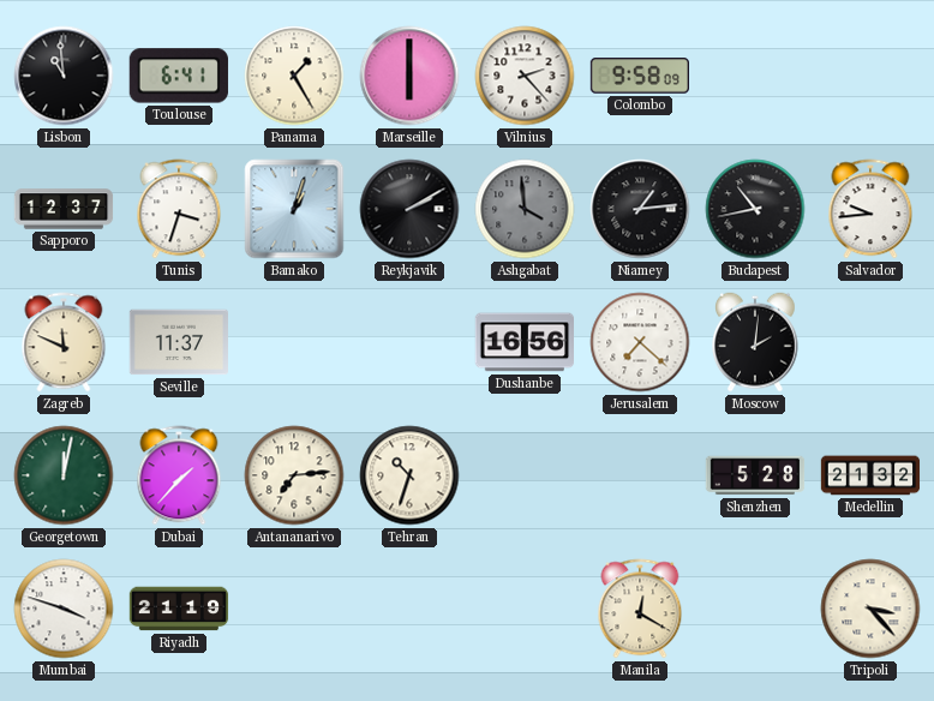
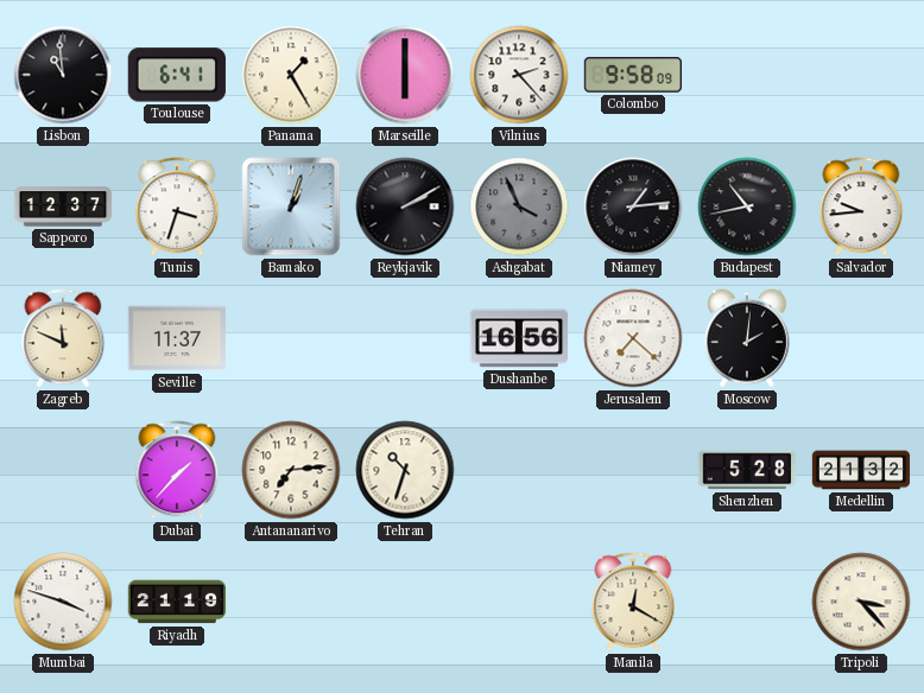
Ashgabat: 3:59 -> 3:56 (519, 206)
Georgetown: 12:02 -> none (64, 475)
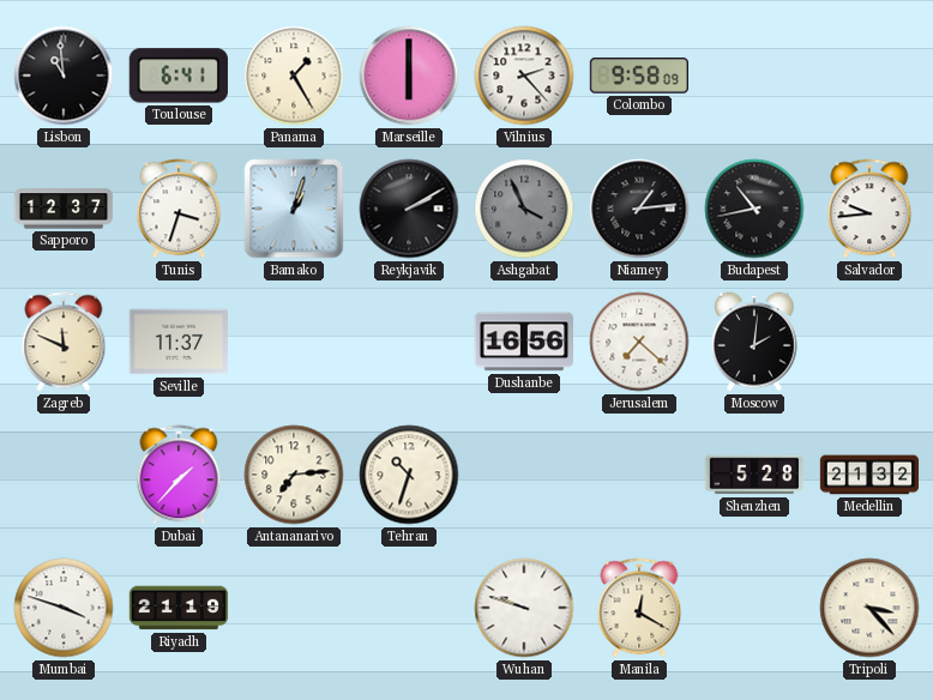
Wuhan: none -> 9:48 (524, 608)
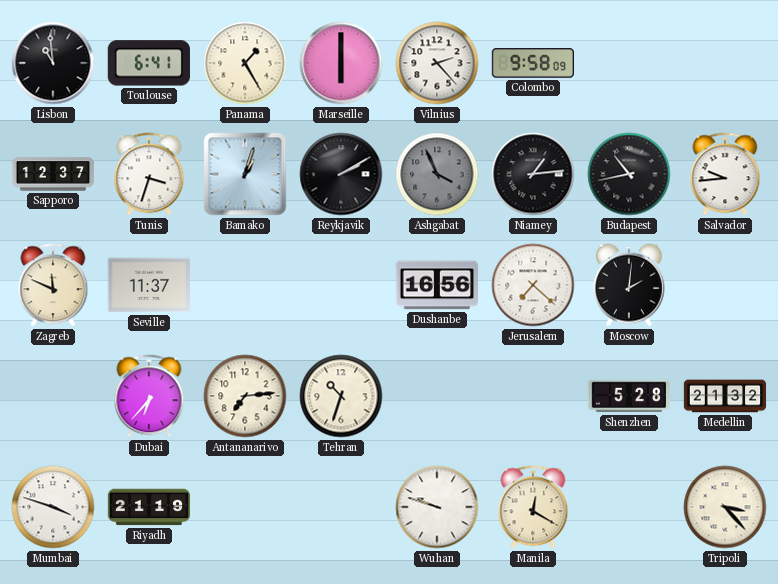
Dubai: 1:37 -> 6:37 (149, 396)
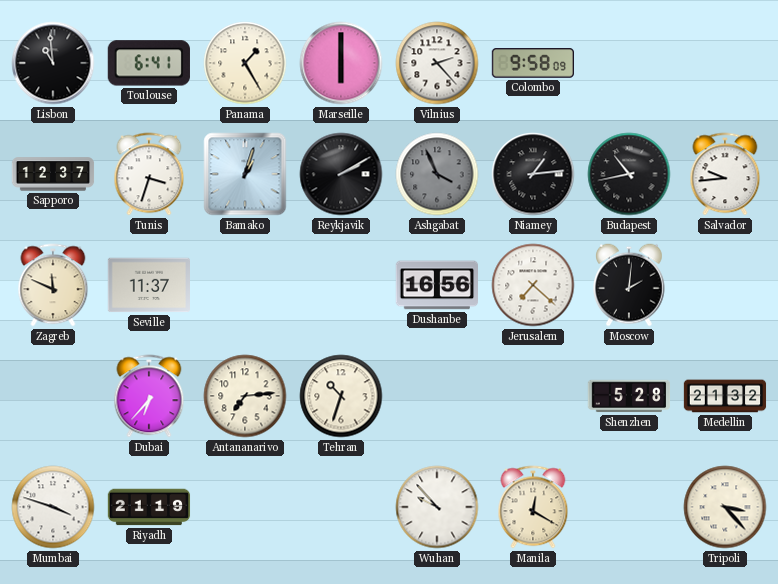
Wuhan: 9:48 -> 9:53 (437, 507)
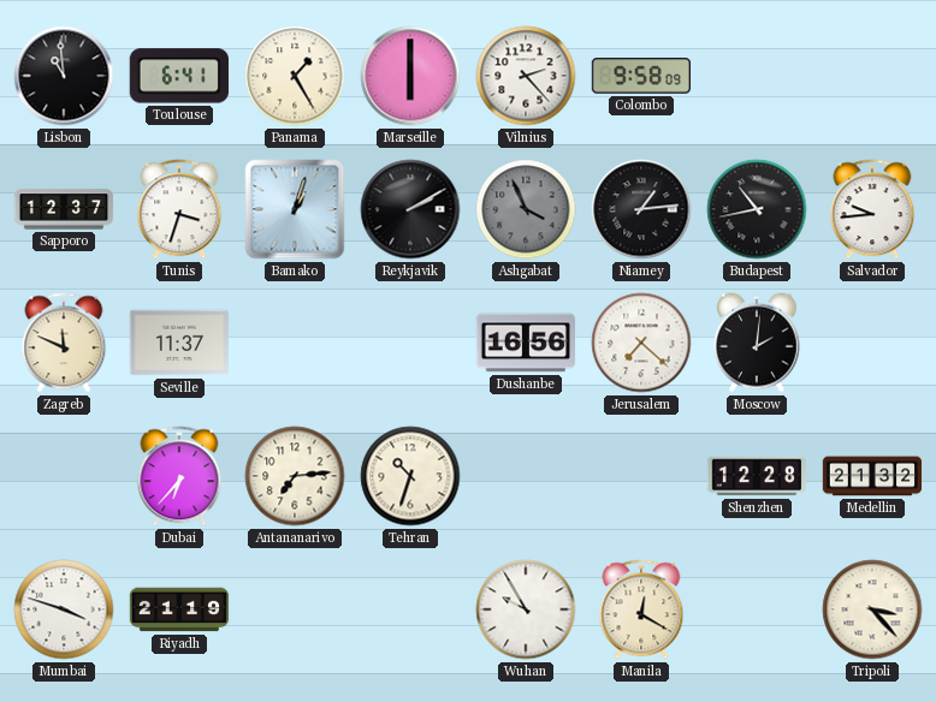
Shenzhen: 5:28 -> 12:28 (757, 476)
Wuhan: 9:53 -> 9:55 (526, 609)
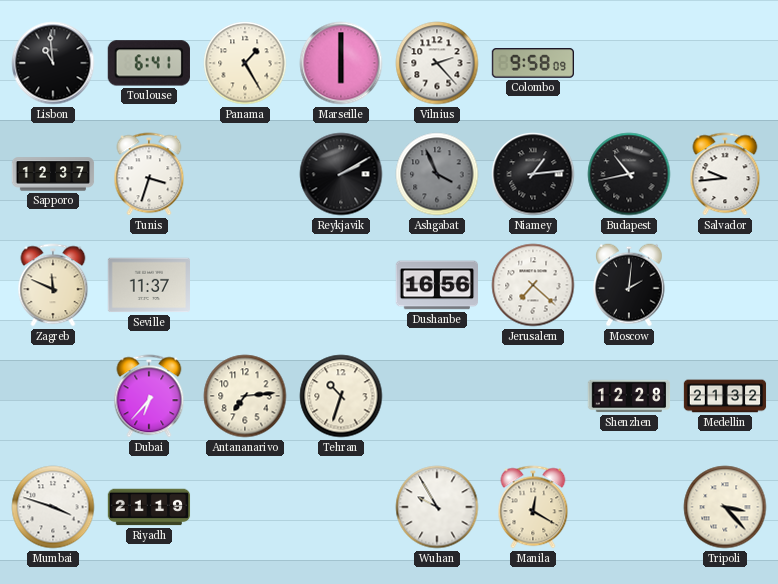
Bamako: 1:03 -> none (295, 209)
